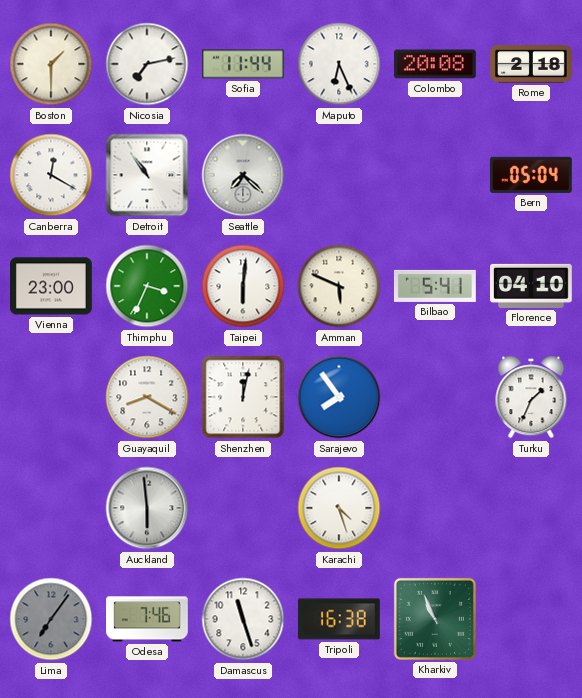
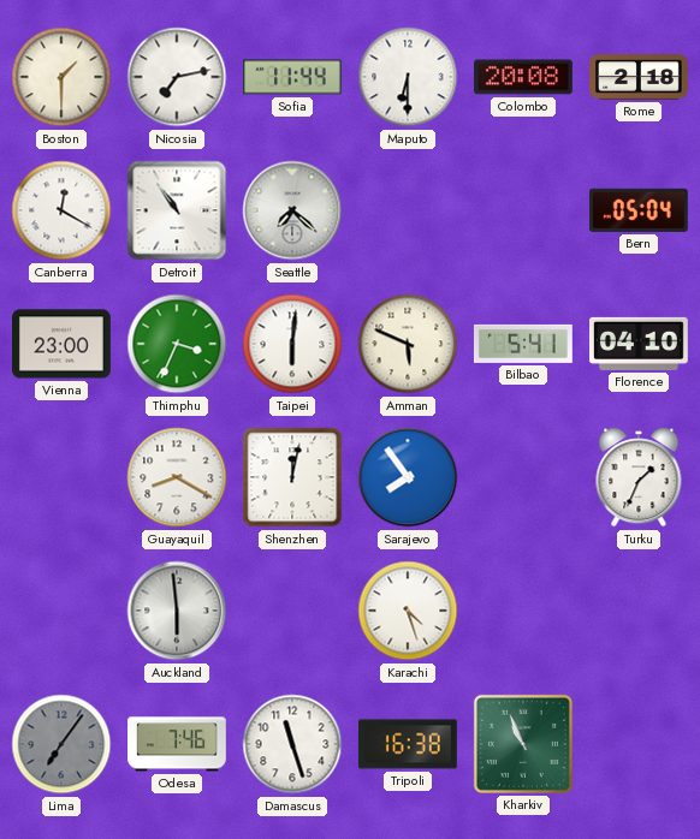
Maputo: 6:26 -> 6:30 (408, 77)
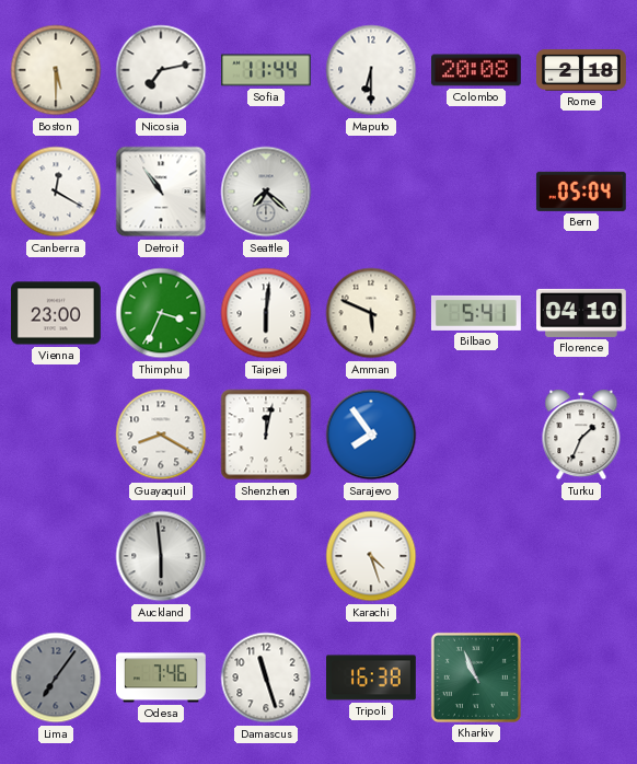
Boston: 1:30 -> 5:30 (56, 70)
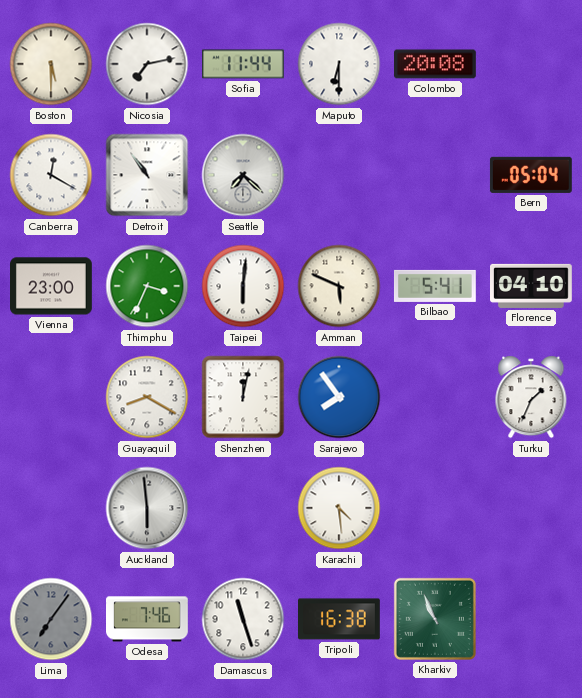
Rome: 2:18 -> none (582, 70)
Karachi: 4:27 -> 4:29 (339, 508)
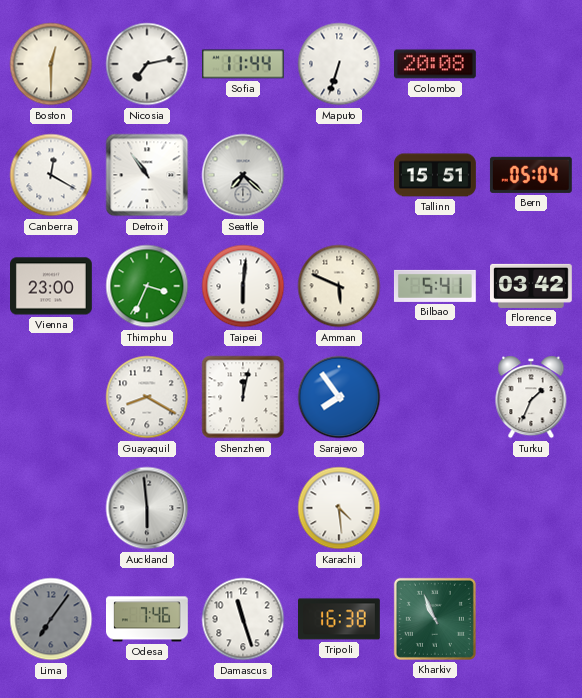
Boston: 5:30 -> 12:30 (51, 64)
Maputo: 6:30 -> 6:33 (339, 64)
Tallinn: none -> 15:51 (436, 175)
Florence: 04:10 -> 03:42 (532, 286)
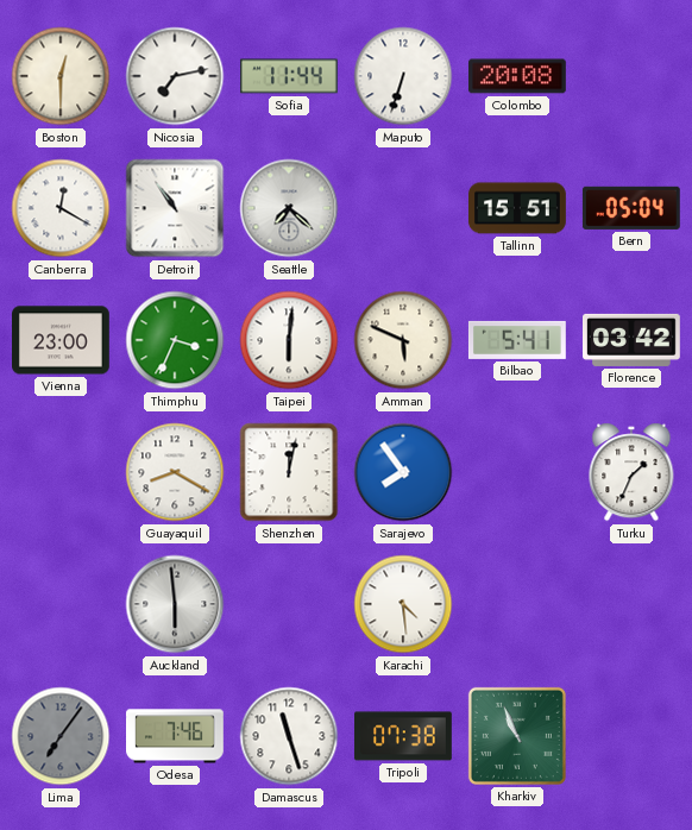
Tripoli: 16:38 -> 07:38 (404, 736)
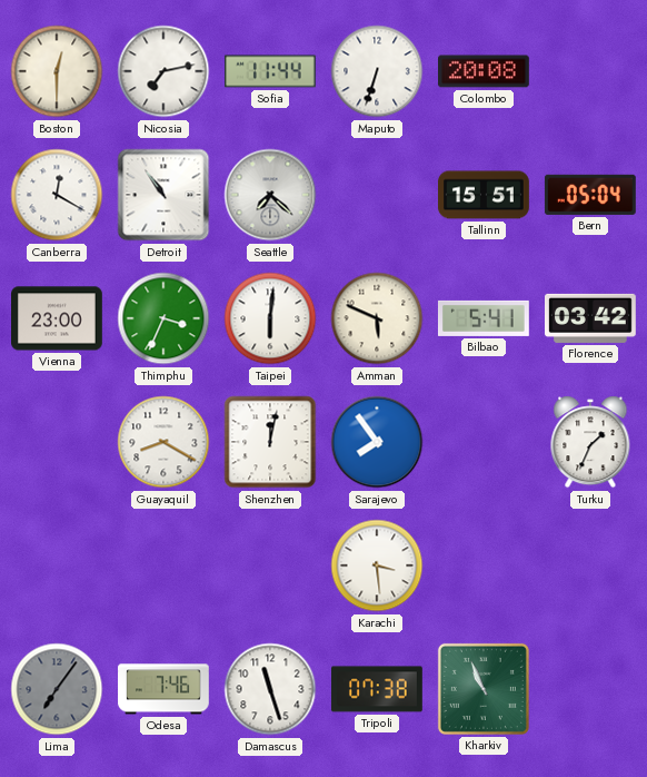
Auckland: 5:59 -> none (175, 604)
Karachi: 4:29 -> 3:29 (377, 565)
